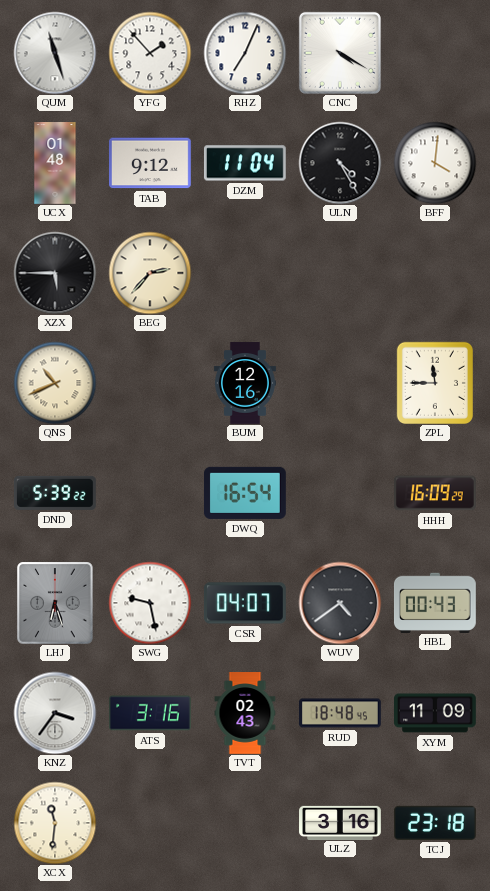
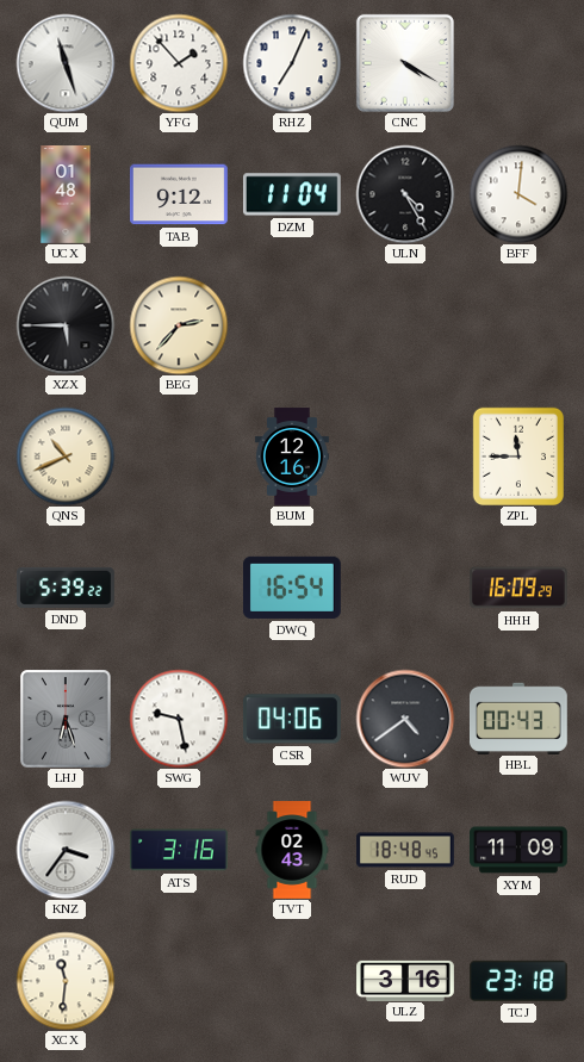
CSR: 04:07 -> 04:06 (292, 719)
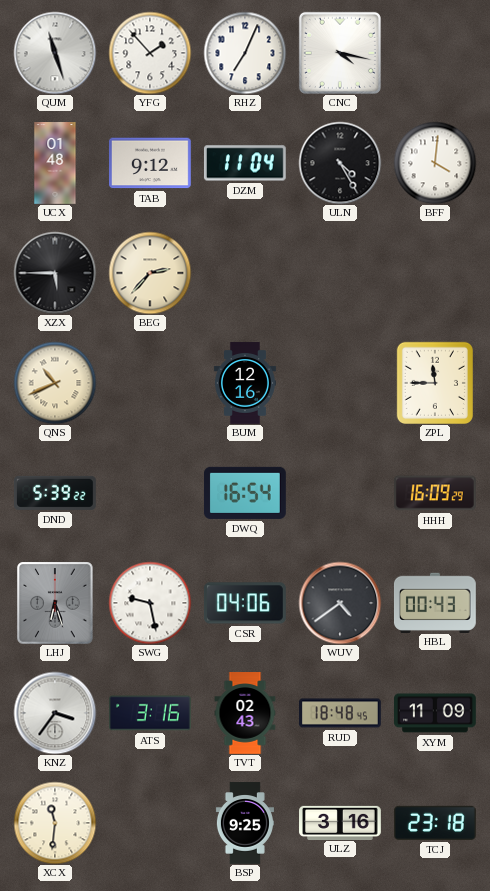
CNC: 4:20 -> 4:17 (340, 53)
BSP: none -> 9:25 (245, 823)
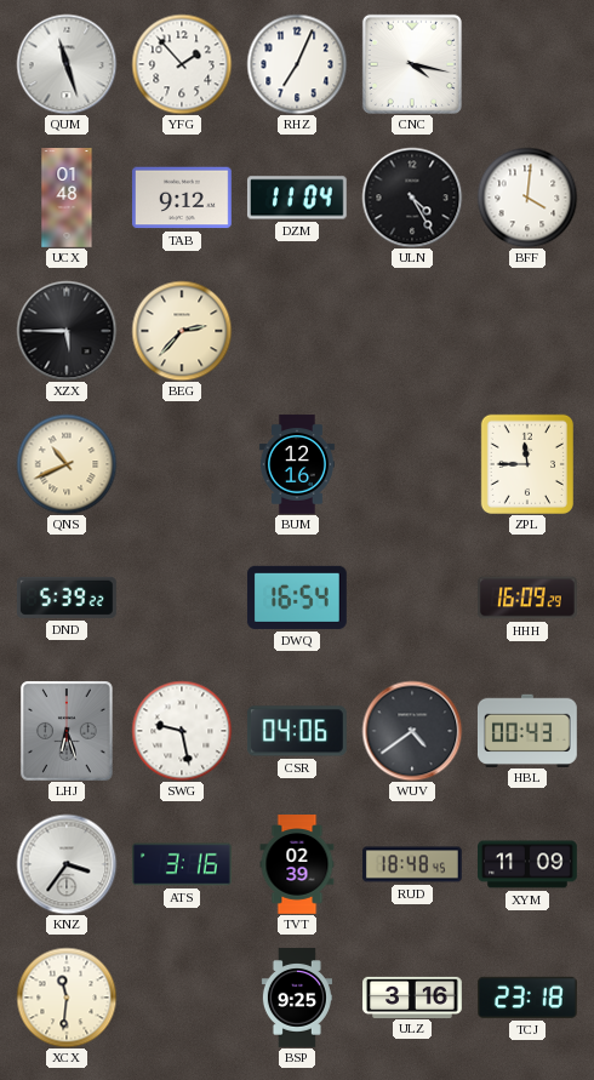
TVT: 02:43 -> 02:39 (297, 864)
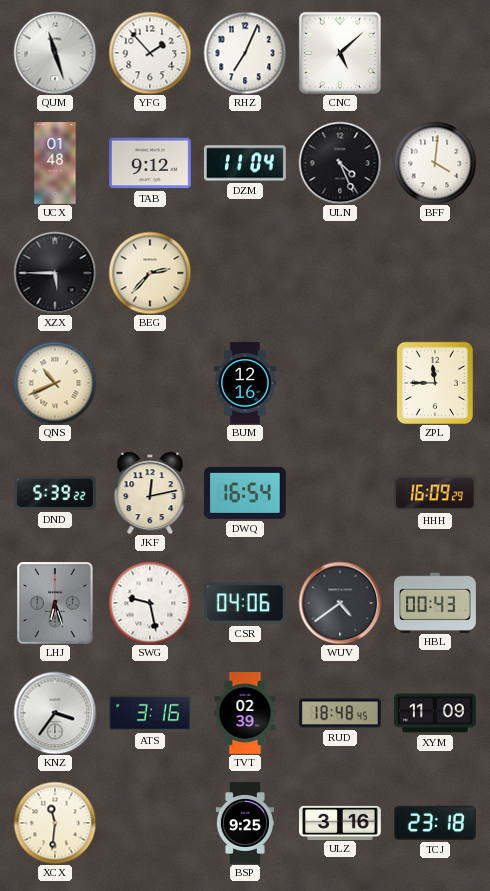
CNC: 4:17 -> 5:08 (340, 53)
ULN: 4:25 -> 4:26 (340, 163)
JKF: none -> 12:13 (150, 493)
